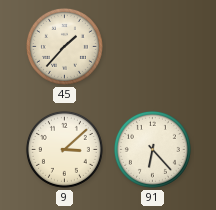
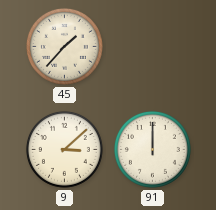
91: 6:23 -> 12:00 (152, 149)
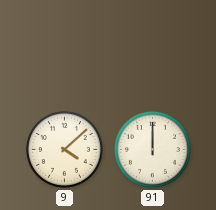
45: 1:37 -> none (64, 46)
9: 3:08 -> 4:08 (64, 149)
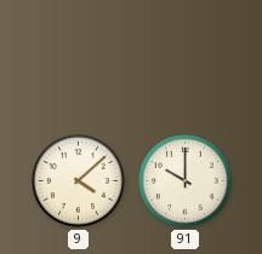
91: 12:00 -> 10:00 (184, 180)
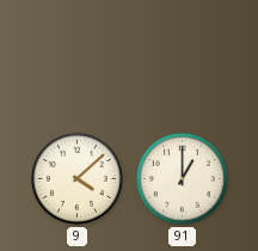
91: 10:00 -> 1:00 (182, 178)
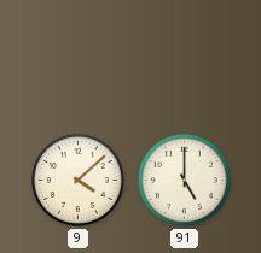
91: 1:00 -> 5:00 (184, 180)
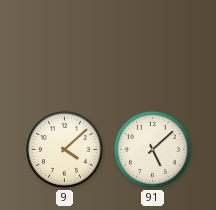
91: 5:00 -> 5:08 (152, 149)
